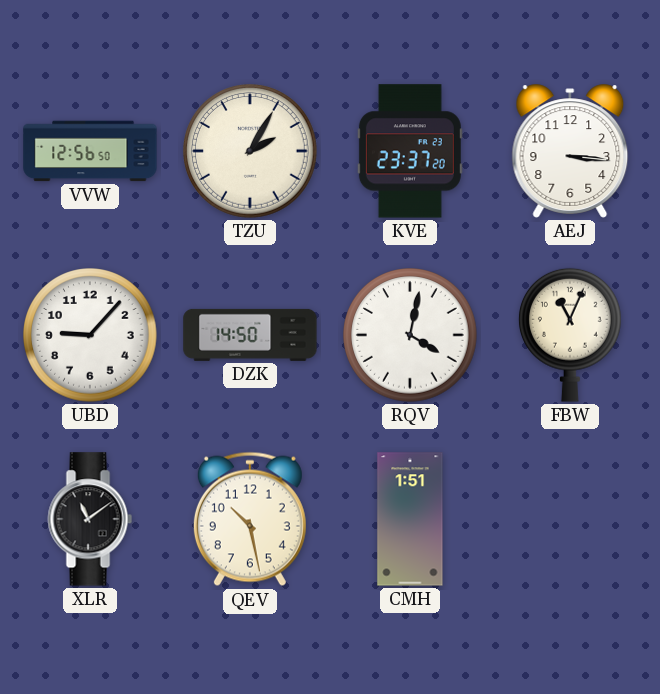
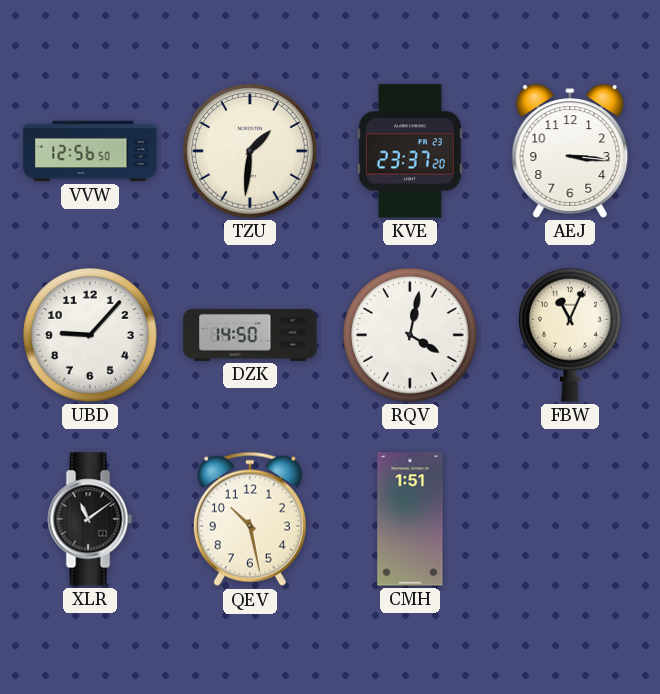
TZU: 2:05 -> 1:31 (250, 151)
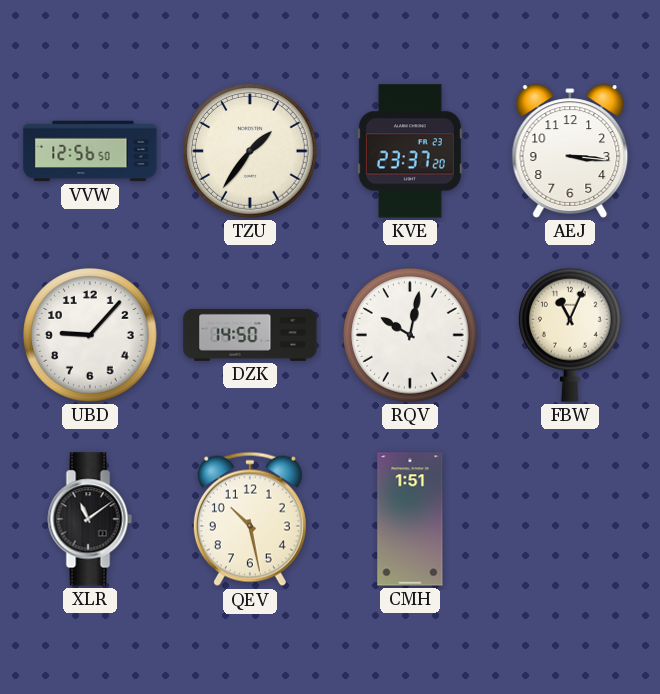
TZU: 1:31 -> 1:36 (250, 151)
RQV: 4:02 -> 10:02 (410, 335)
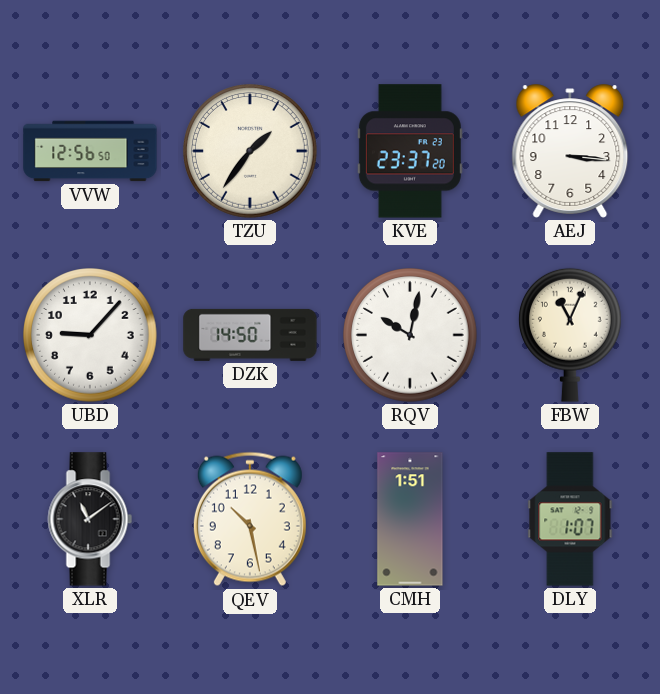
DLY: none -> 1:07 (570, 519)
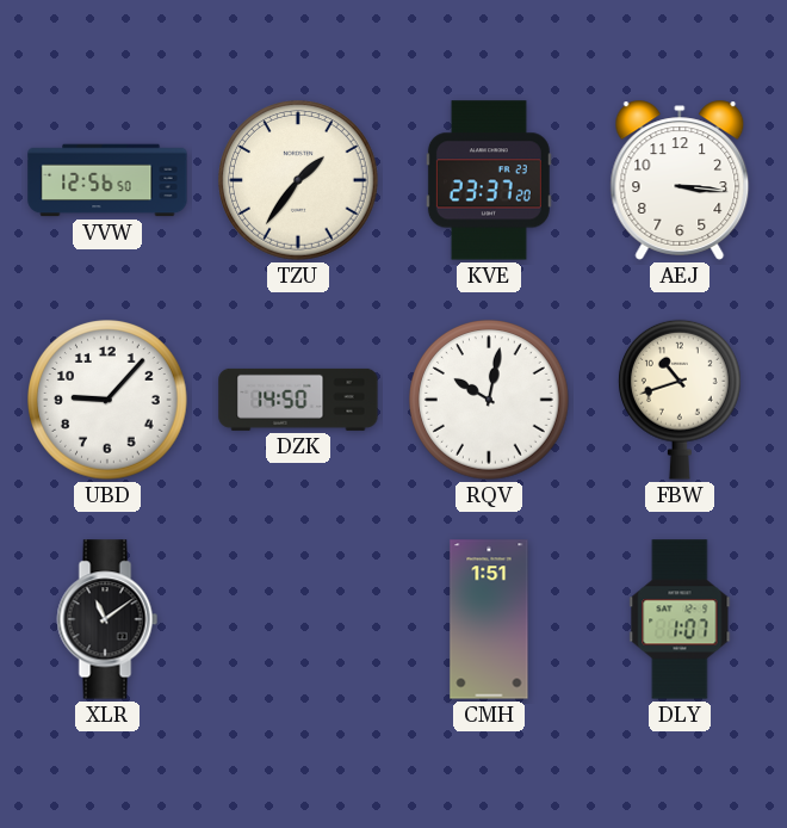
FBW: 11:04 -> 10:42 (680, 400)
QEV: 10:28 -> none (250, 519)
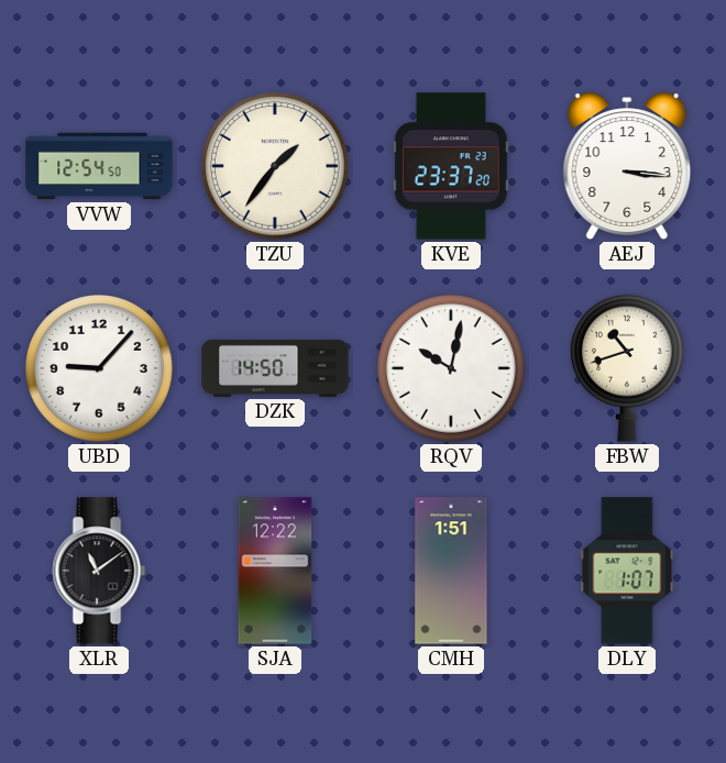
VVW: 12:56 -> 12:54 (99, 166)
SJA: none -> 12:22 (275, 571)
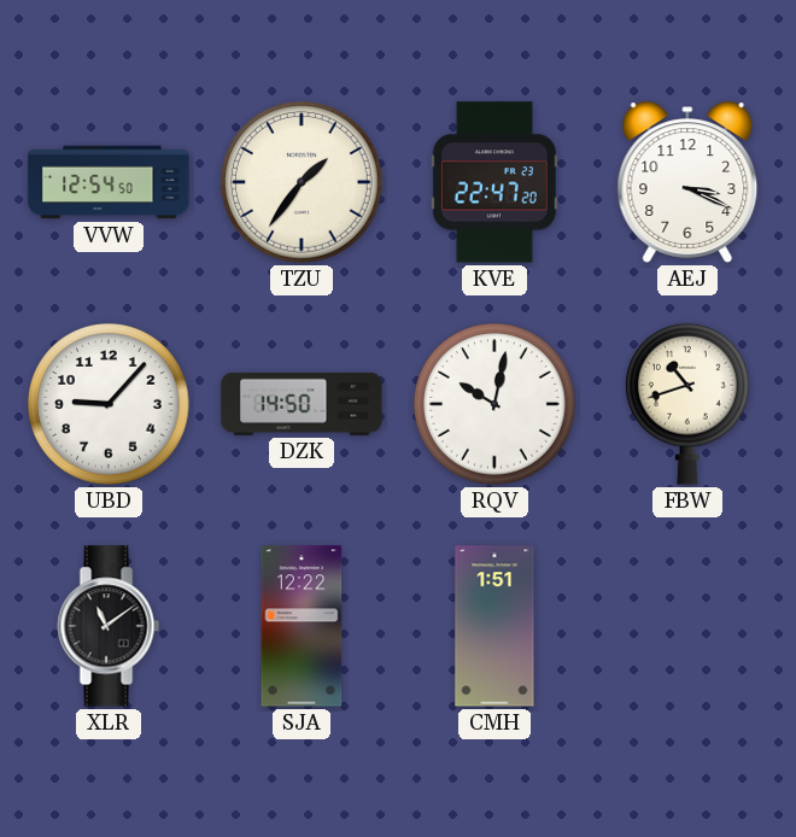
KVE: 23:37 -> 22:47 (494, 182)
AEJ: 3:16 -> 3:19 (687, 182)
DLY: 1:07 -> none (627, 571)
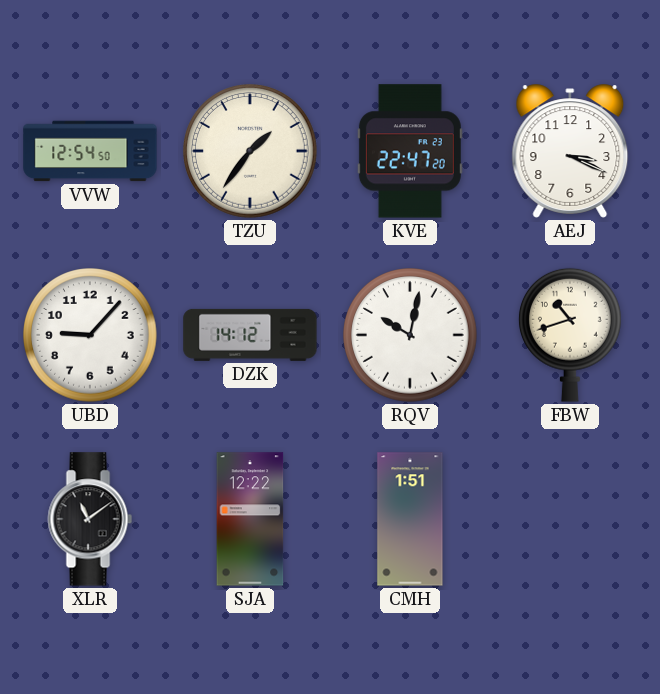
DZK: 14:50 -> 14:12 (250, 335)
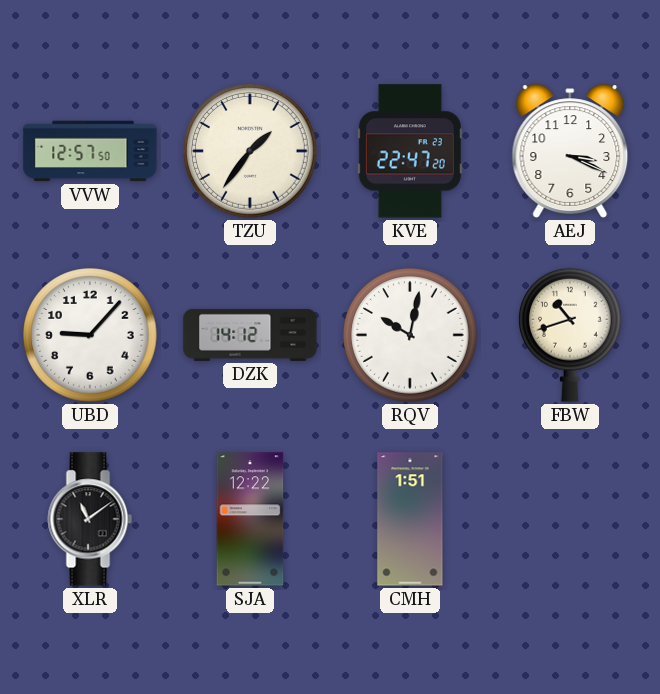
VVW: 12:54 -> 12:57 (90, 151)
